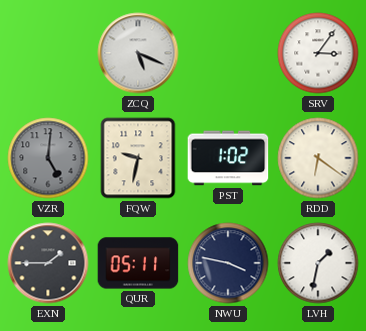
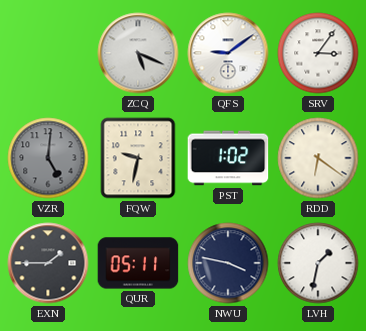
QFS: none -> 9:09 (228, 53)
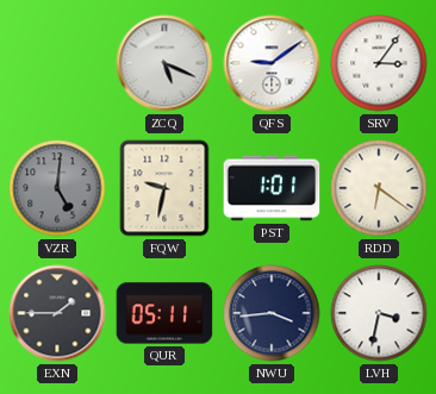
PST: 1:02 -> 1:01 (272, 188)
NWU: 3:47 -> 3:44 (272, 313)
LVH: 1:32 -> 3:32 (379, 313)
